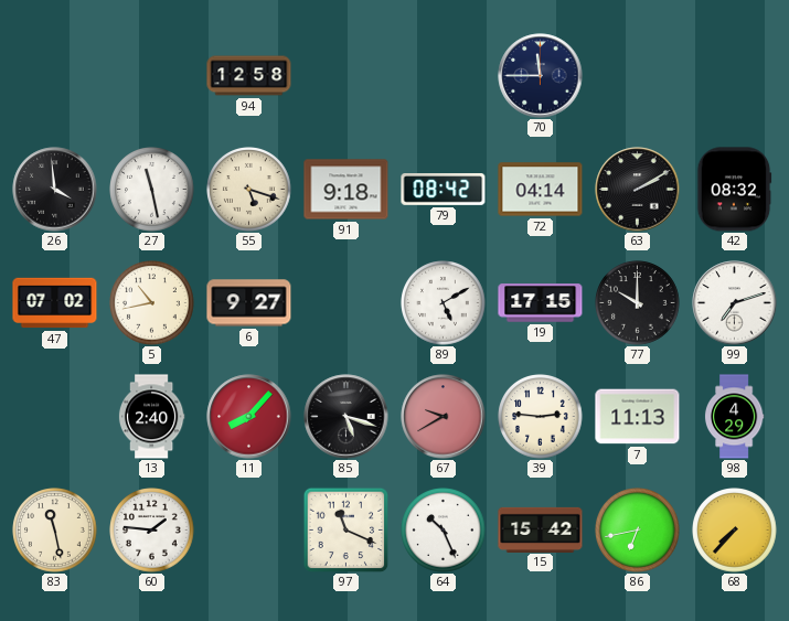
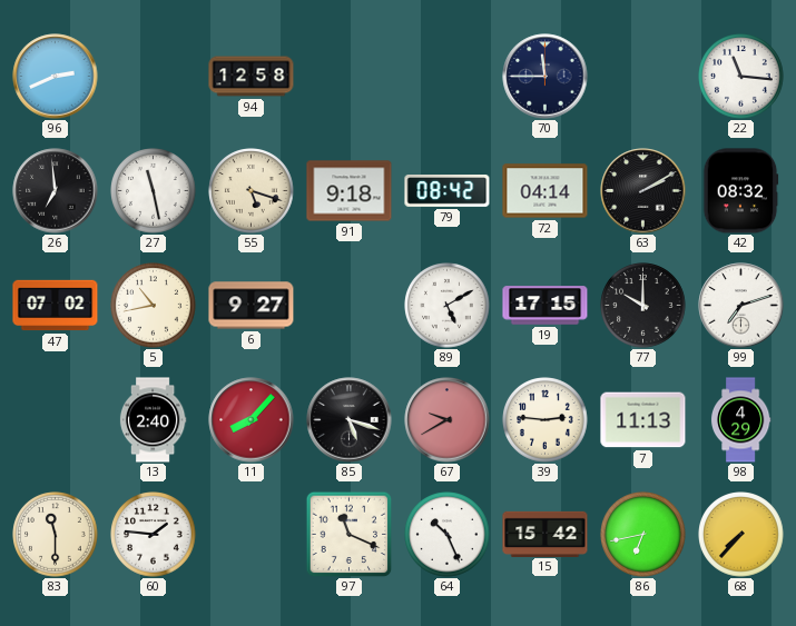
96: none -> 2:41 (56, 77)
22: none -> 11:16 (741, 77)
26: 3:59 -> 6:59 (56, 191)
83: 11:28 -> 11:30 (56, 535)
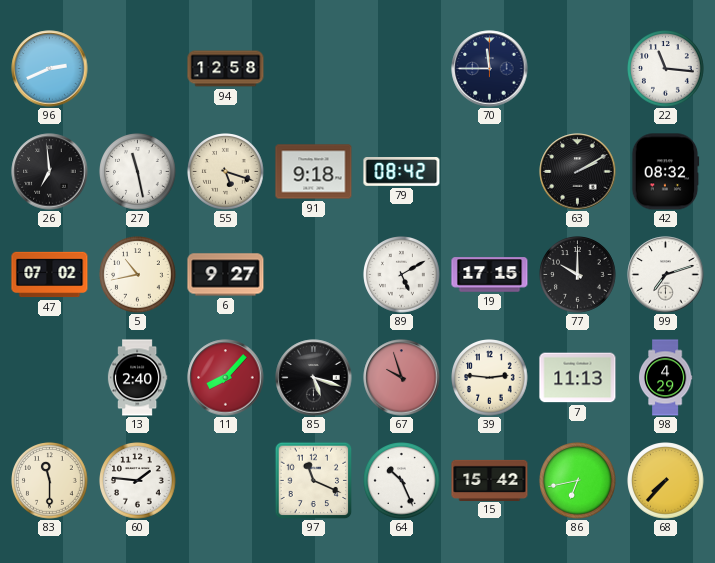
72: 04:14 -> none (546, 191)
67: 9:40 -> 9:57 (402, 378)
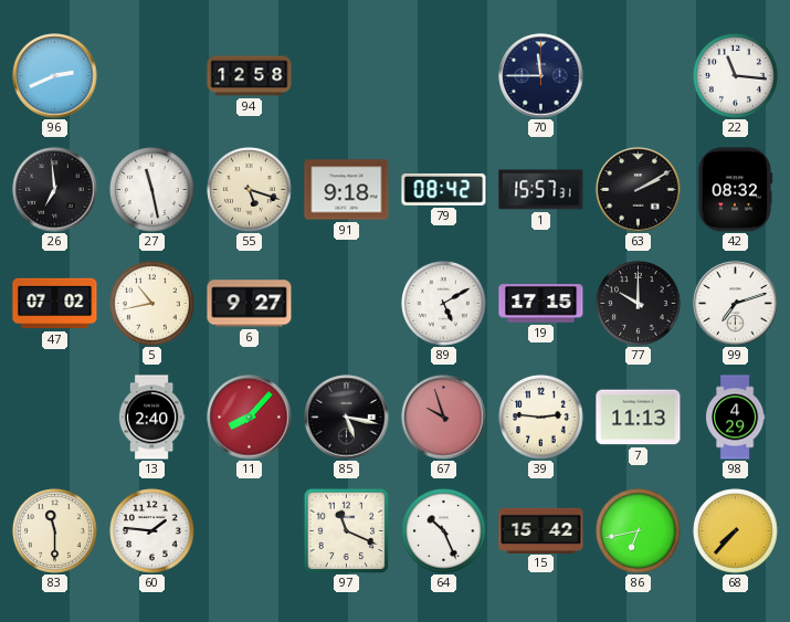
1: none -> 15:57 (541, 190)
85: 5:18 -> 5:17 (347, 418)
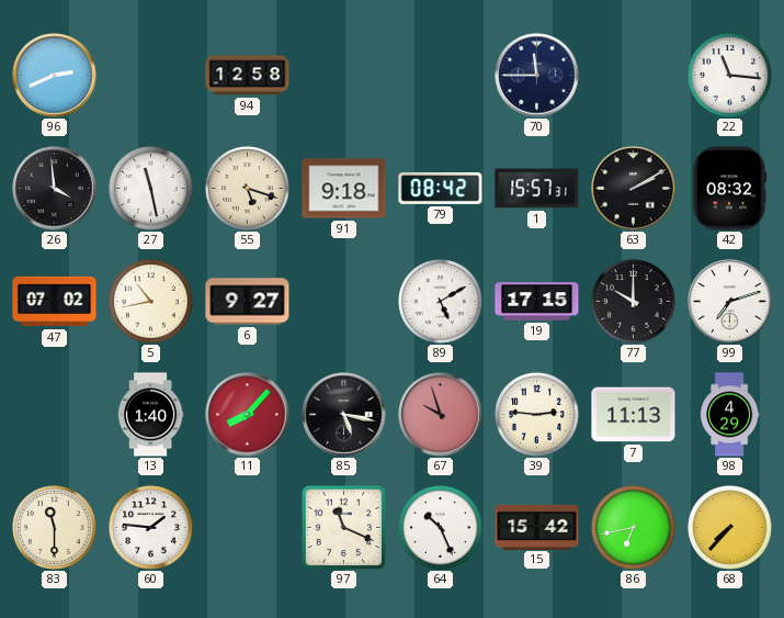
26: 6:59 -> 3:59 (55, 189)
13: 2:40 -> 1:40 (150, 415)
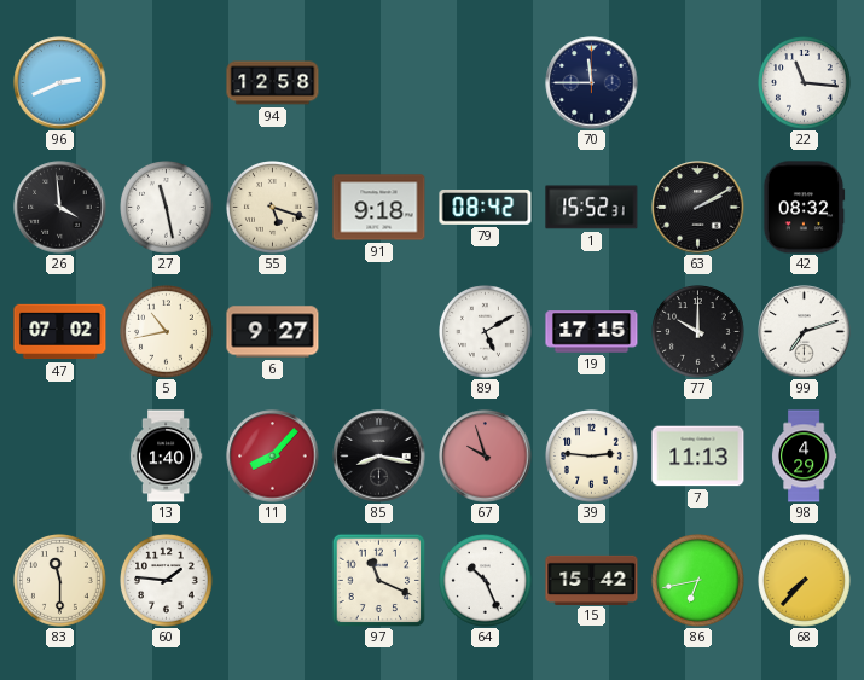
1: 15:57 -> 15:52 (592, 208)
85: 5:17 -> 8:17 (379, 457)
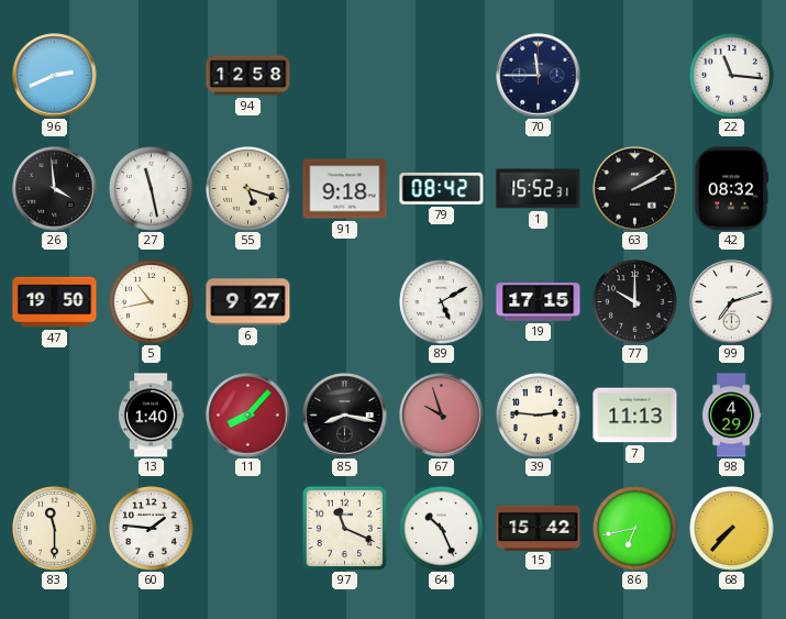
47: 07:02 -> 19:50 (55, 302)
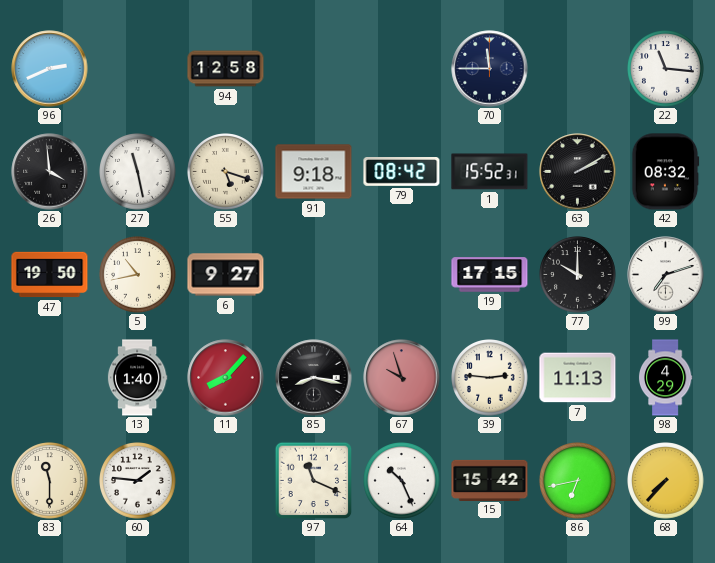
89: 5:10 -> none (442, 302)
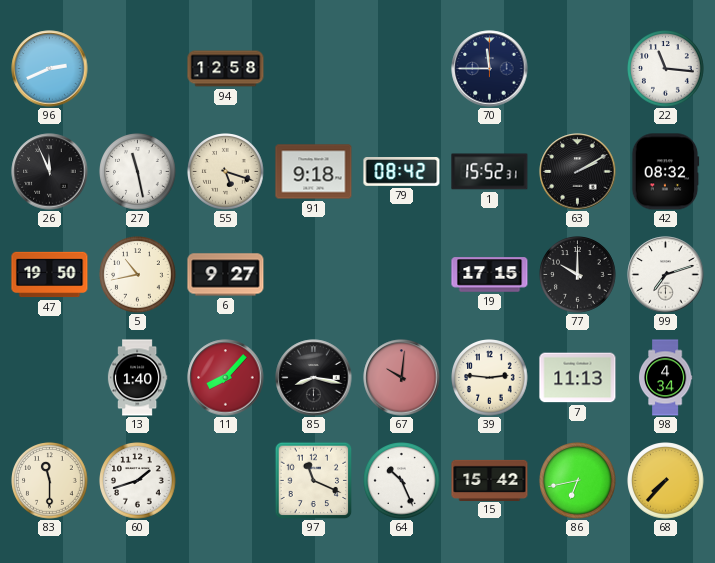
26: 3:59 -> 11:56 (50, 172)
67: 9:57 -> 10:01 (402, 378)
98: 4:29 -> 4:34 (665, 378)
60: 1:46 -> 1:42 (138, 481)
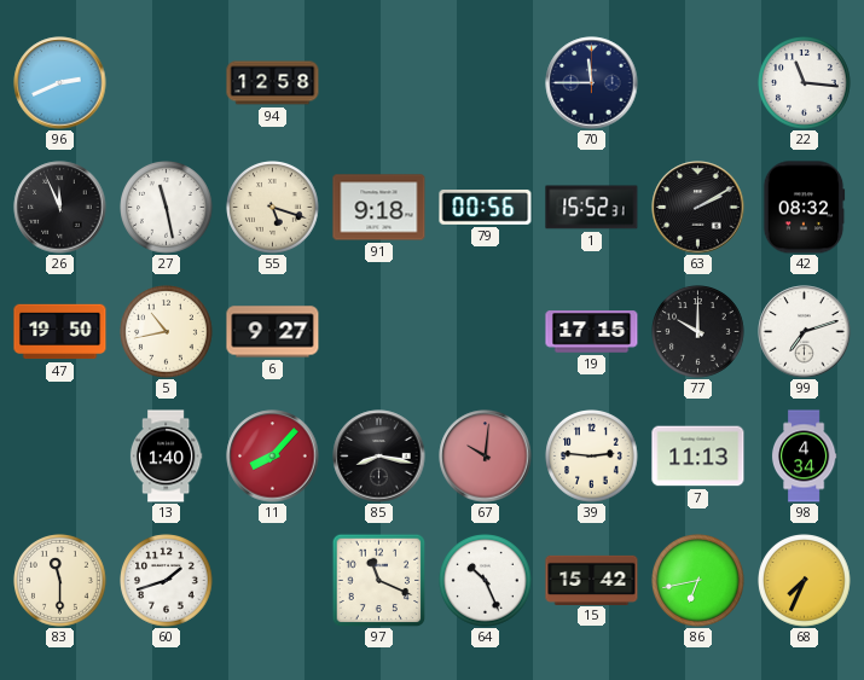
79: 08:42 -> 00:56 (486, 208)
68: 7:37 -> 7:34 (805, 581)
